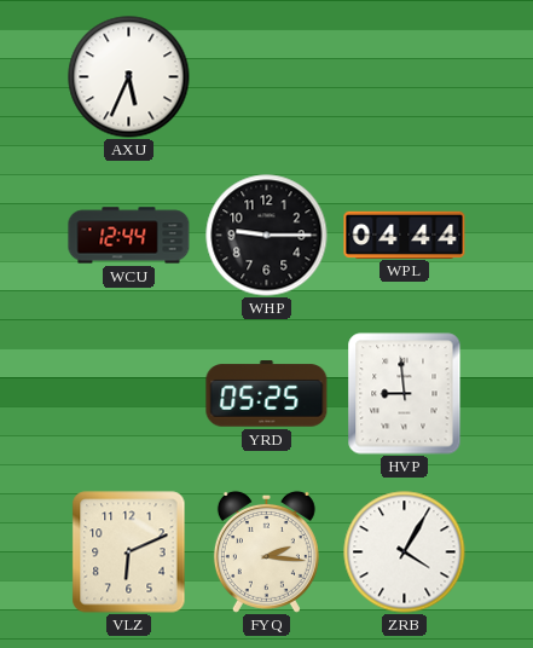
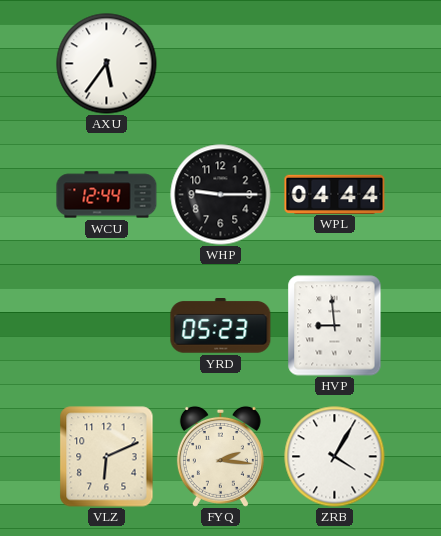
AXU: 5:34 -> 5:36 (107, 64)
YRD: 05:25 -> 05:23 (221, 326)
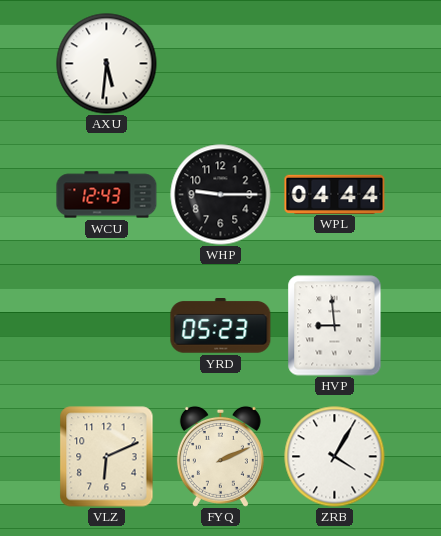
AXU: 5:36 -> 5:31 (107, 64)
WCU: 12:44 -> 12:43 (107, 195)
FYQ: 2:16 -> 2:11 (220, 456)
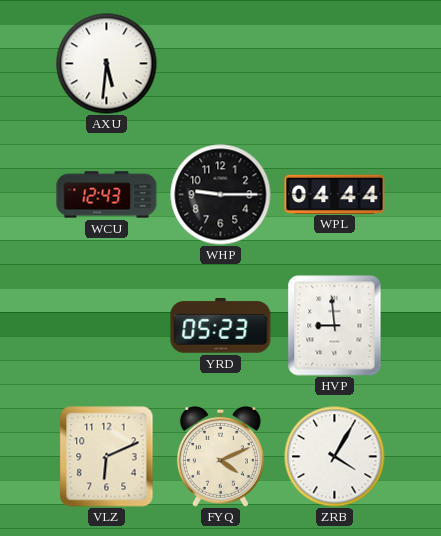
FYQ: 2:11 -> 4:11 (220, 456)
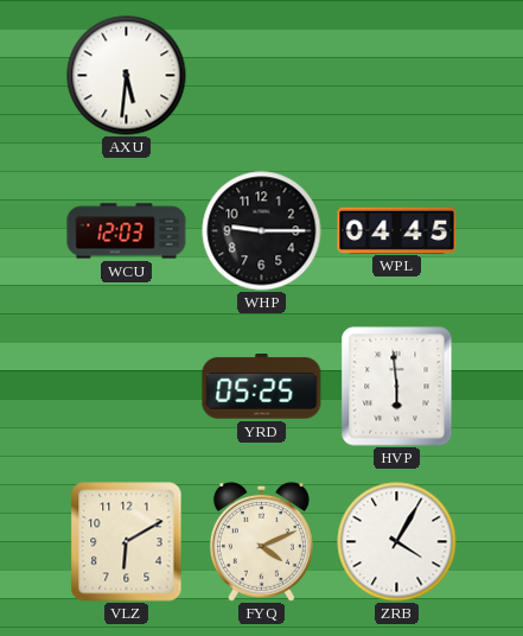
WCU: 12:43 -> 12:03 (127, 231)
WPL: 04:44 -> 04:45 (397, 230)
YRD: 05:23 -> 05:25 (262, 387)
HVP: 8:59 -> 5:59 (397, 387)
VLZ: 6:11 -> 6:10 (127, 542)
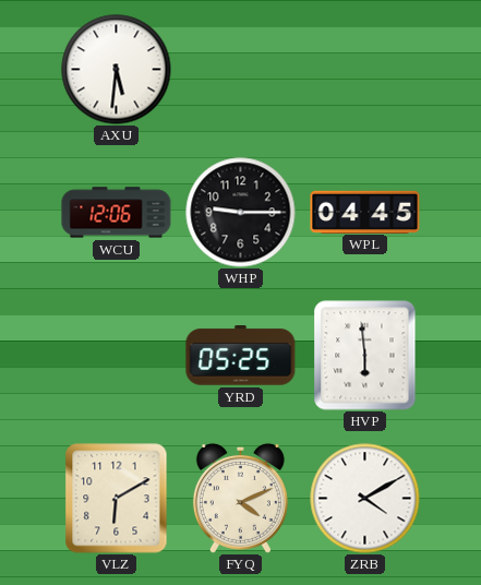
WCU: 12:03 -> 12:06 (117, 213)
ZRB: 4:05 -> 4:10 (365, 499)
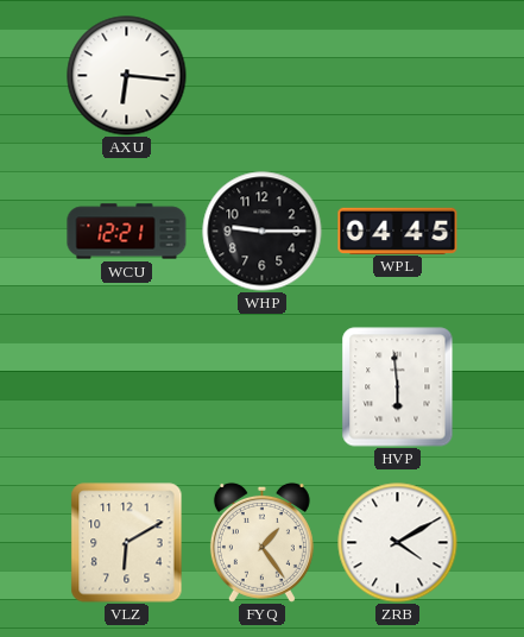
AXU: 5:31 -> 6:16 (127, 76)
WCU: 12:06 -> 12:21 (127, 232)
YRD: 05:25 -> none (241, 356)
FYQ: 4:11 -> 1:24 (261, 542)
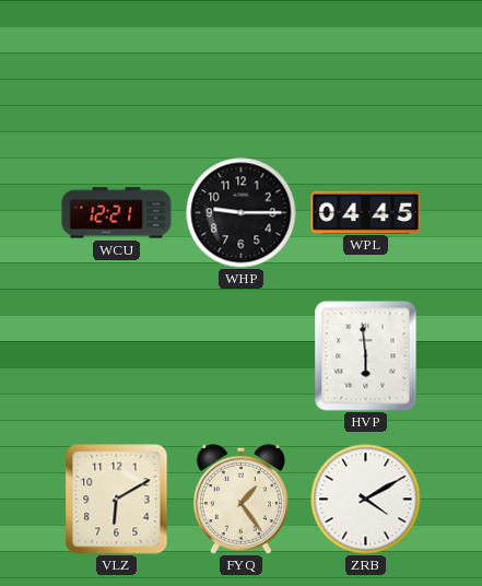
AXU: 6:16 -> none (127, 76)
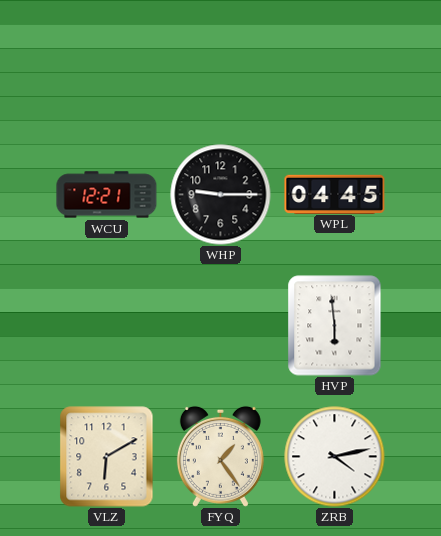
ZRB: 4:10 -> 4:13 (335, 457)
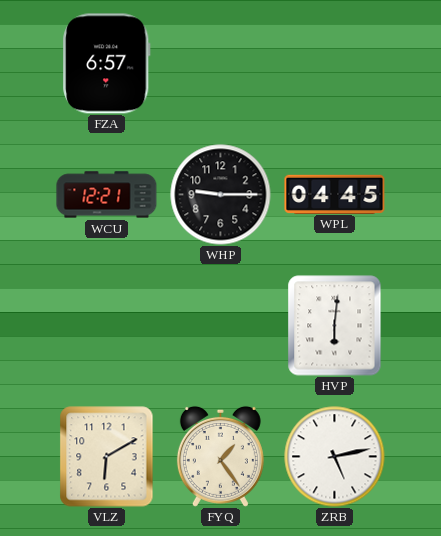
FZA: none -> 6:57 (107, 64)
HVP: 5:59 -> 6:01 (335, 326)
ZRB: 4:13 -> 5:13 (335, 457)
